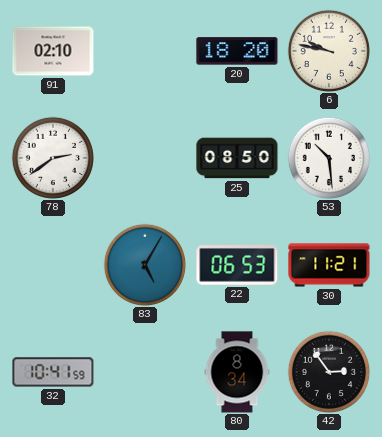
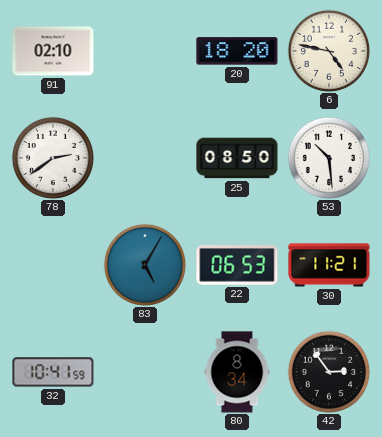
6: 9:47 -> 4:47 (329, 51)
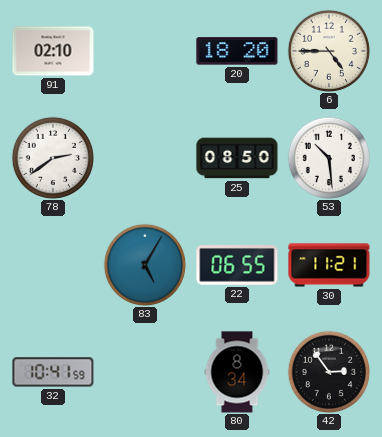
6: 4:47 -> 4:45 (329, 51)
22: 06:53 -> 06:55 (237, 265)
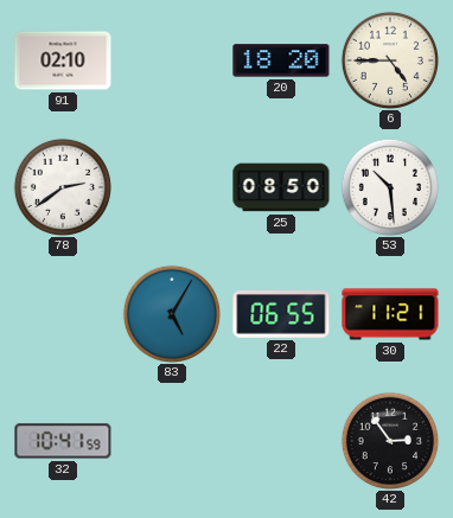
80: 8:34 -> none (237, 372)
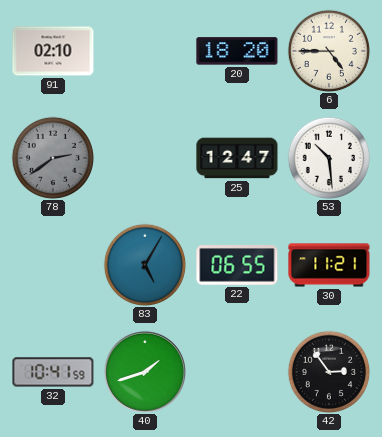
78 dial: white -> grey (53, 158)
25: 08:50 -> 12:47 (237, 158)
40: none -> 1:42 (145, 372)
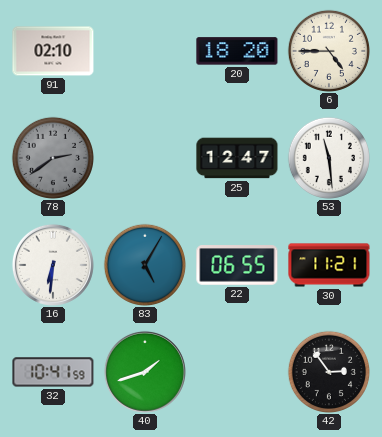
53: 10:29 -> 11:29 (329, 158)
16: none -> 6:31 (53, 265)
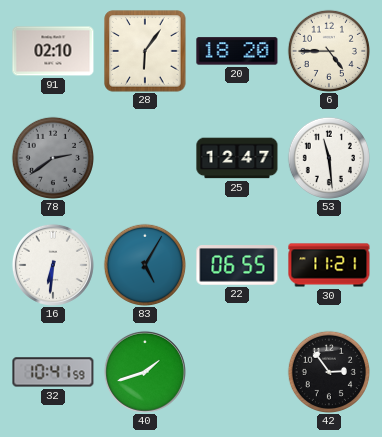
28: none -> 6:06 (145, 51)
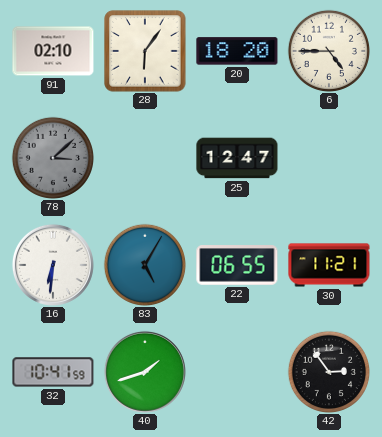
78: 2:39 -> 3:08 (53, 158)
53: 11:29 -> none (329, 158)
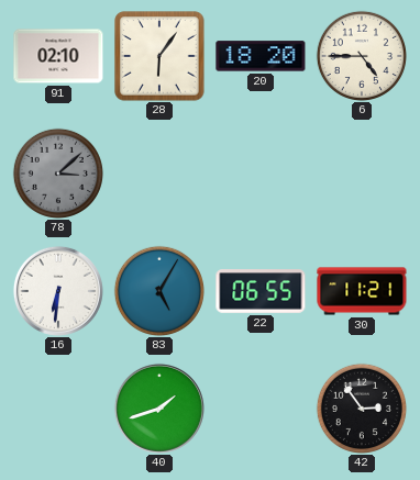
25: 12:47 -> none (237, 158)
32: 10:41 -> none (53, 372)
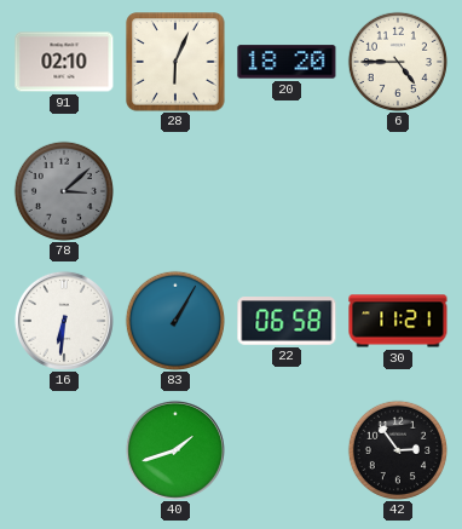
28: 6:06 -> 6:04 (175, 62)
83: 5:05 -> 1:05 (175, 321)
22: 06:55 -> 06:58 (287, 321)
